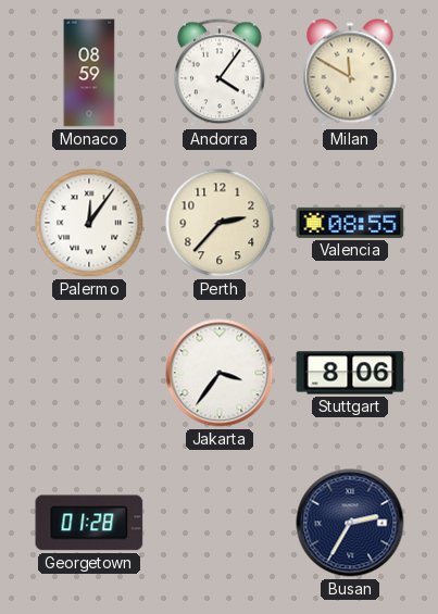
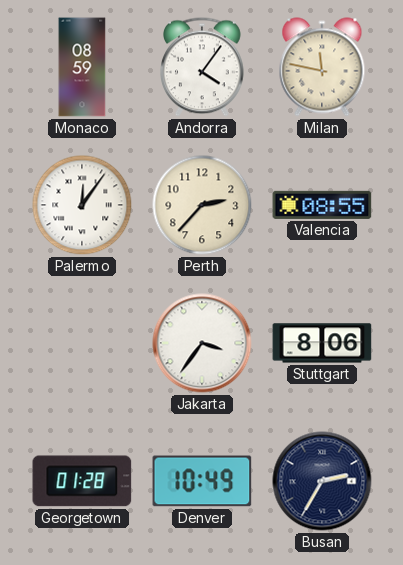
Milan: 11:50 -> 11:47 (322, 67)
Denver: none -> 10:49 (202, 481)
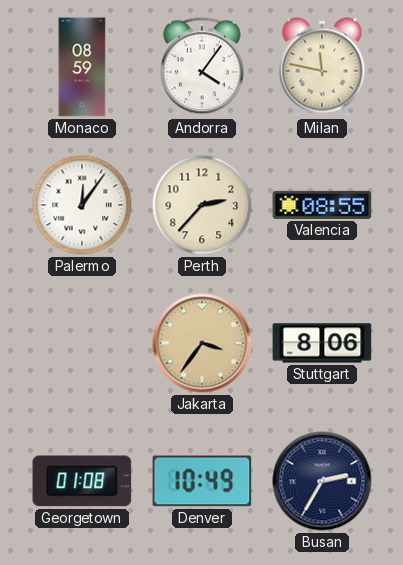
Jakarta dial: white -> champagne (202, 343)
Georgetown: 01:28 -> 01:08 (82, 481)
